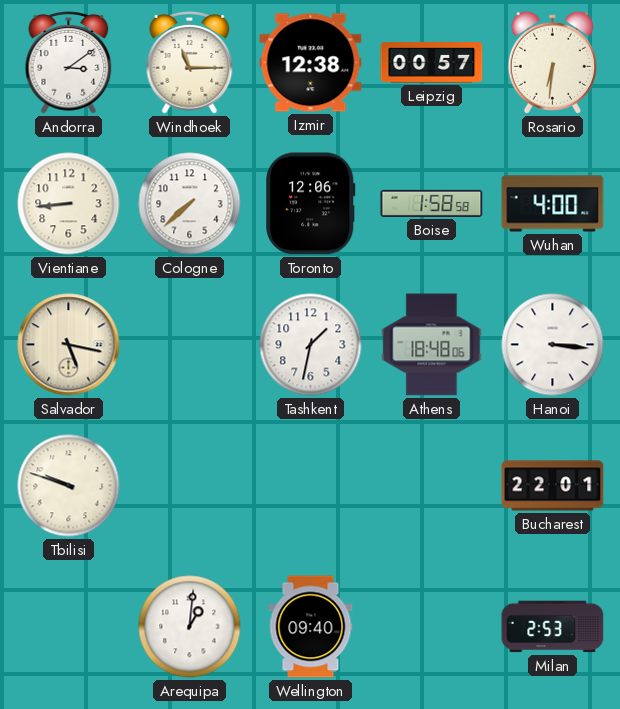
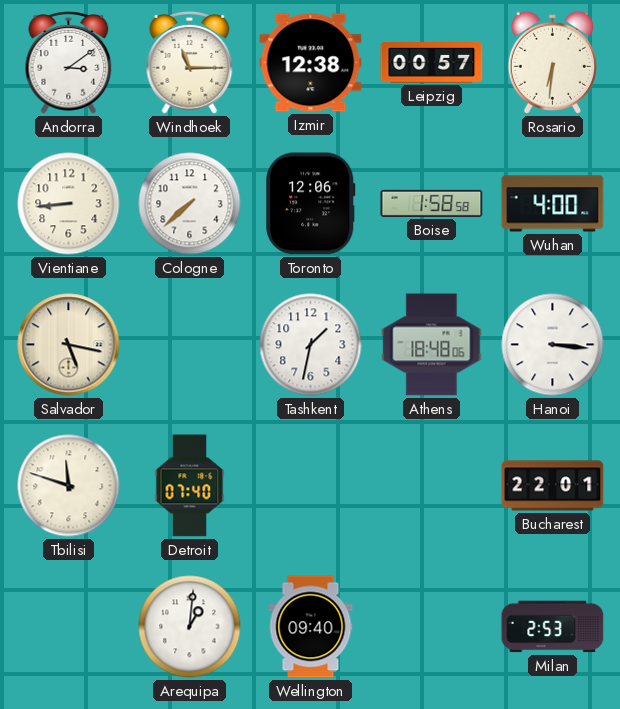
Tbilisi: 9:48 -> 11:48 (69, 486)
Detroit: none -> 07:40 (190, 486)
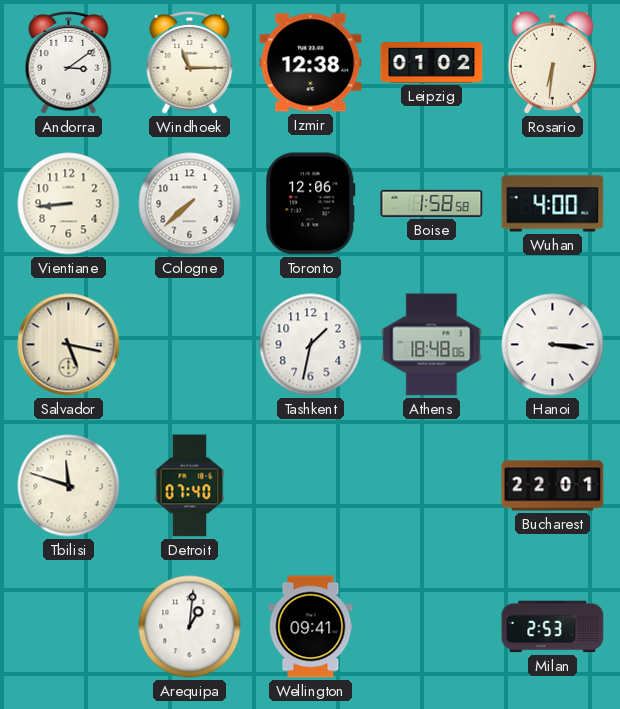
Leipzig: 00:57 -> 01:02 (432, 63)
Wellington: 09:40 -> 09:41 (311, 627)
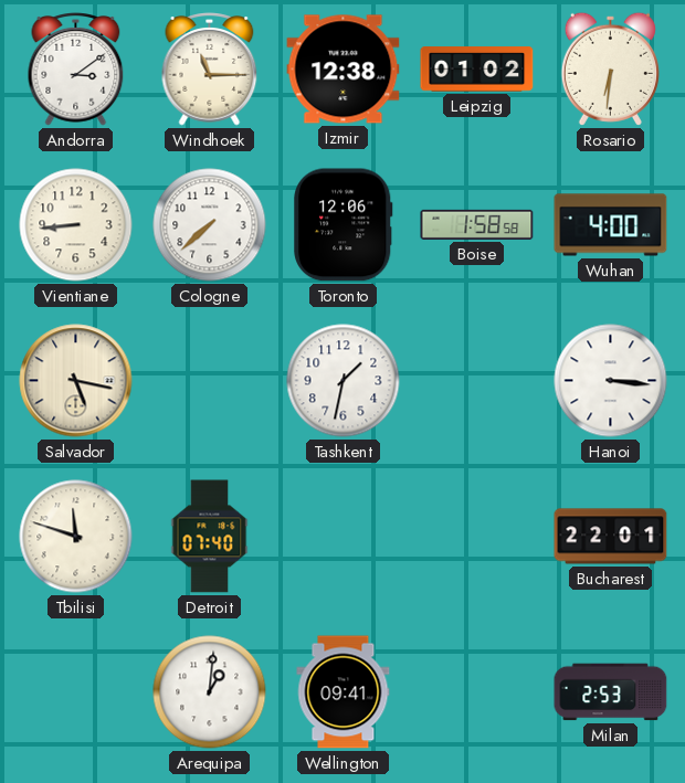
Athens: 18:48 -> none (432, 345)
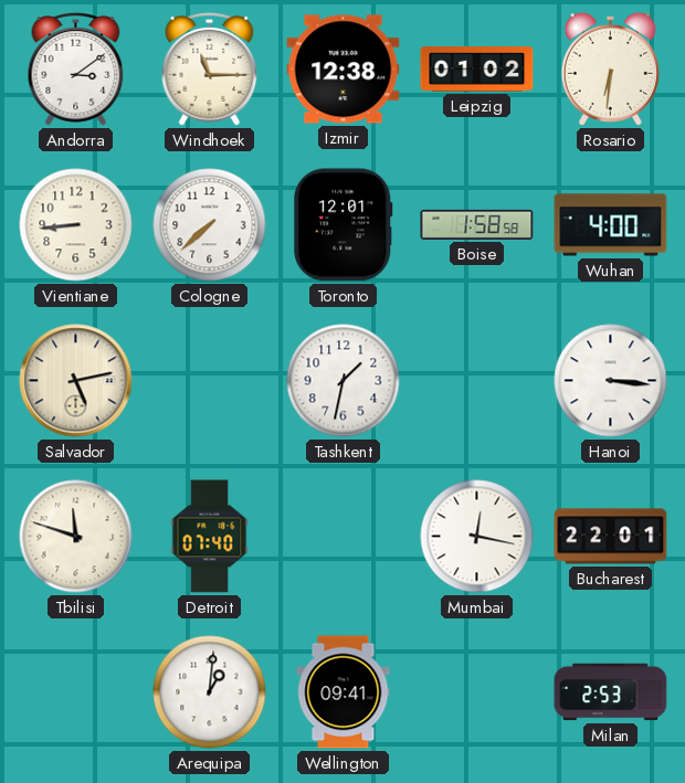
Toronto: 12:06 -> 12:01 (344, 225)
Salvador: 5:17 -> 5:13 (76, 381)
Mumbai: none -> 12:17 (477, 537)
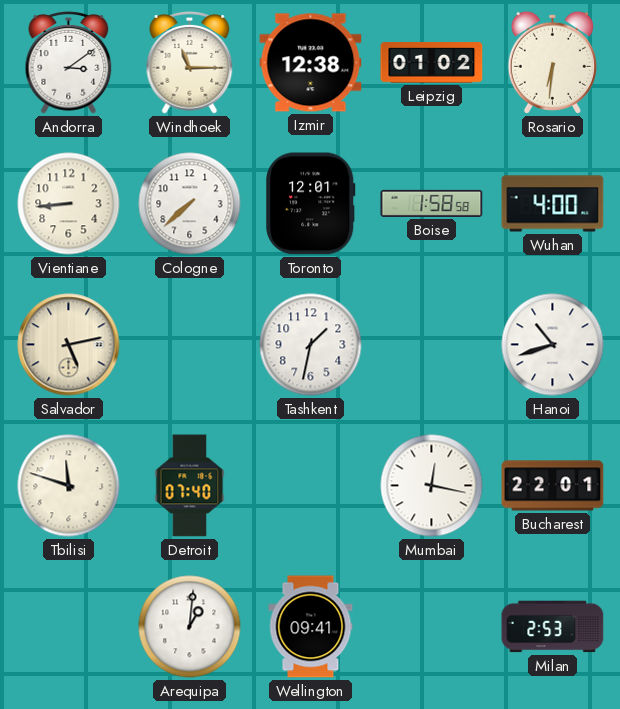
Hanoi: 3:16 -> 10:42 (553, 345)
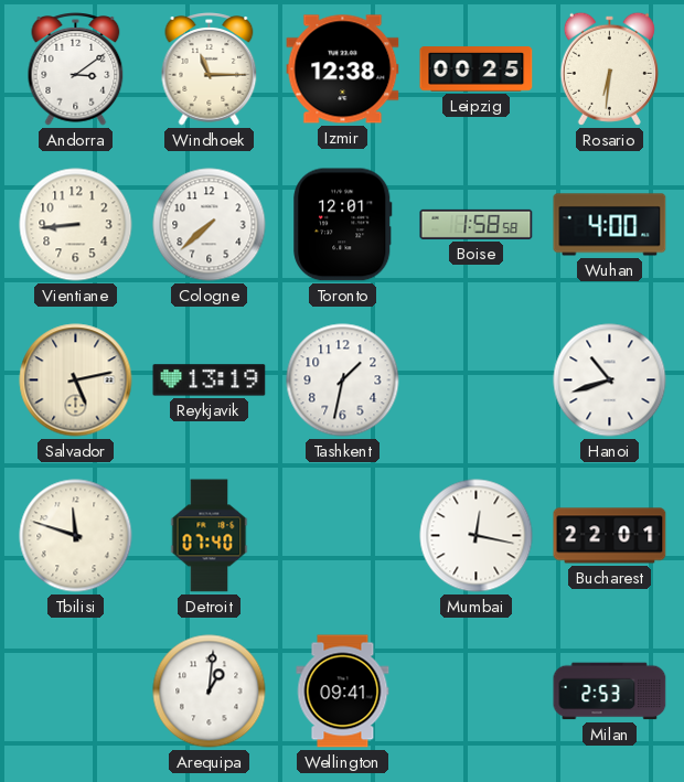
Leipzig: 01:02 -> 00:25 (477, 69)
Reykjavik: none -> 13:19 (210, 381)
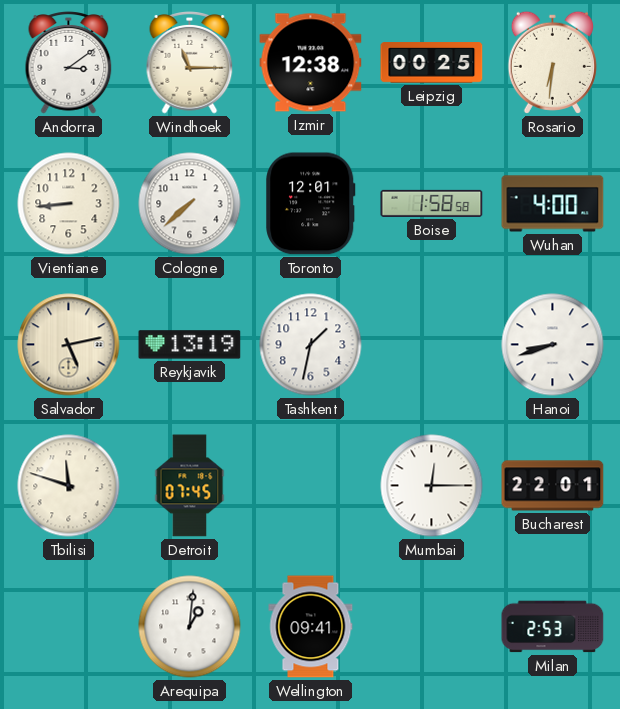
Hanoi: 10:42 -> 8:42 (553, 345)
Detroit: 07:40 -> 07:45 (190, 486)
Mumbai: 12:17 -> 12:15 (432, 486)
